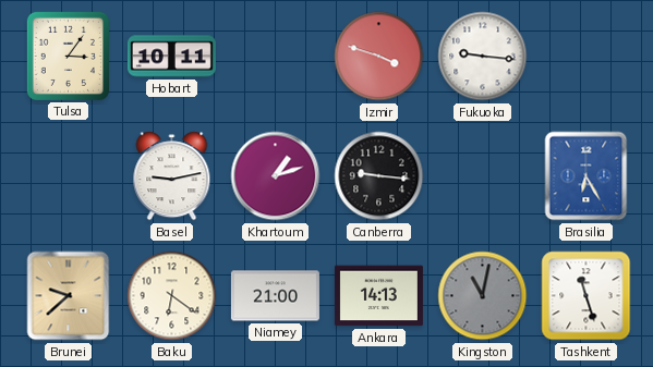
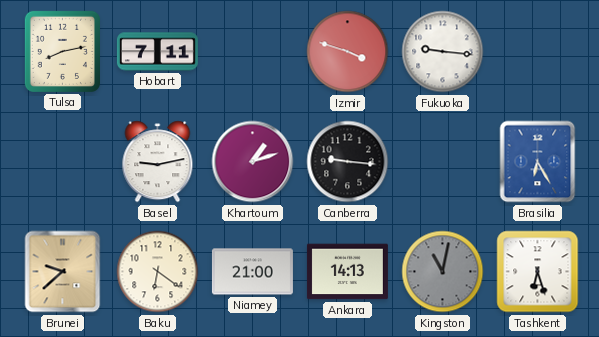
Tulsa: 3:06 -> 8:13 (62, 51)
Hobart: 10:11 -> 7:11 (157, 52)
Tashkent: 11:27 -> 6:27 (538, 272)
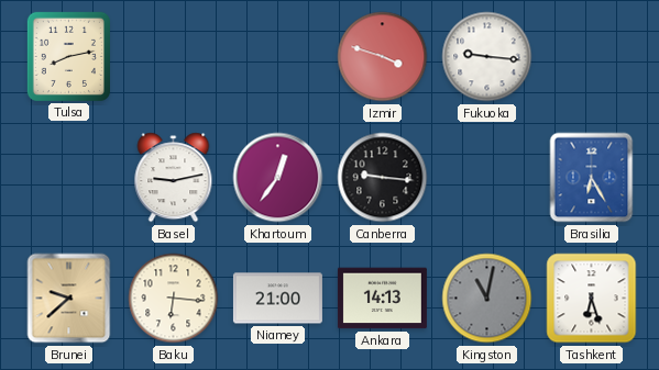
Hobart: 7:11 -> none (157, 52)
Khartoum: 1:12 -> 12:36 (278, 178)
Baku: 6:21 -> 6:16 (174, 299)
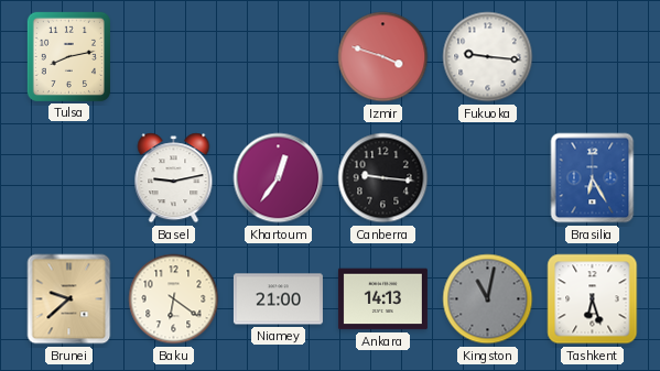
Baku: 6:16 -> 6:21 (174, 299)
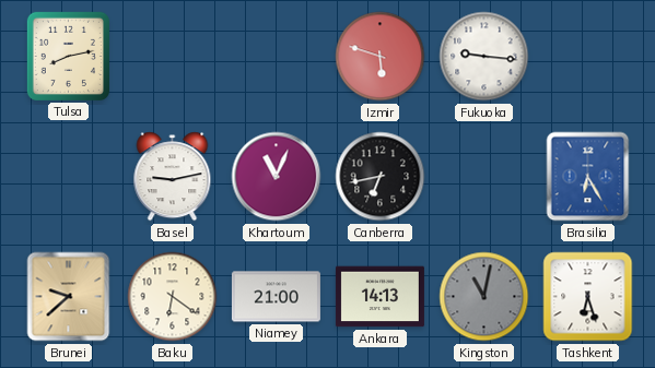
Izmir: 3:48 -> 5:48 (381, 57)
Khartoum: 12:36 -> 11:04 (277, 177)
Canberra: 9:16 -> 6:43 (381, 177)
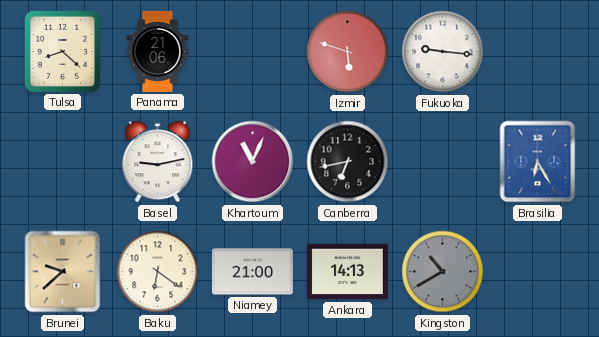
Tulsa: 8:13 -> 8:22 (62, 51)
Panama: none -> 21:06 (158, 51)
Kingston: 11:02 -> 10:40 (443, 272)
Tashkent: 6:27 -> none (588, 297)
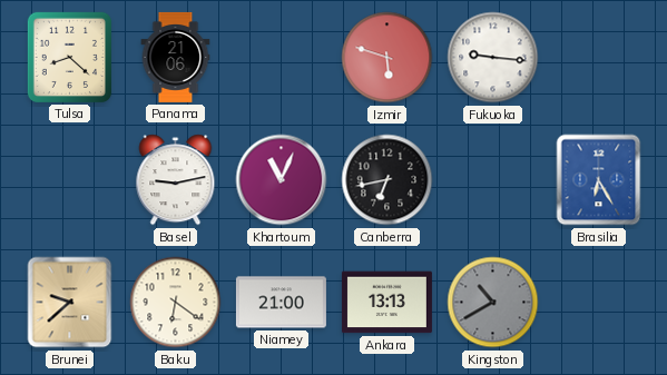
Ankara: 14:13 -> 13:13 (386, 303)
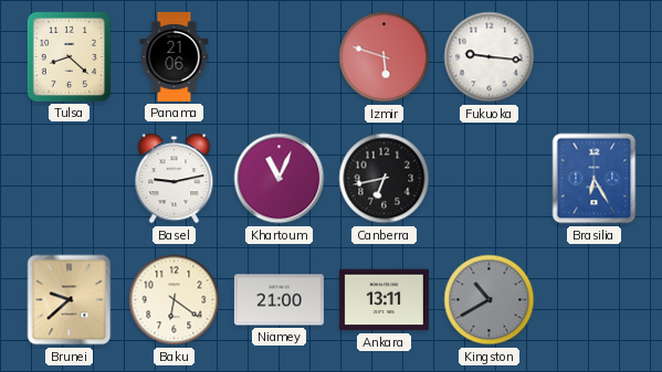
Ankara: 13:13 -> 13:11 (383, 300)
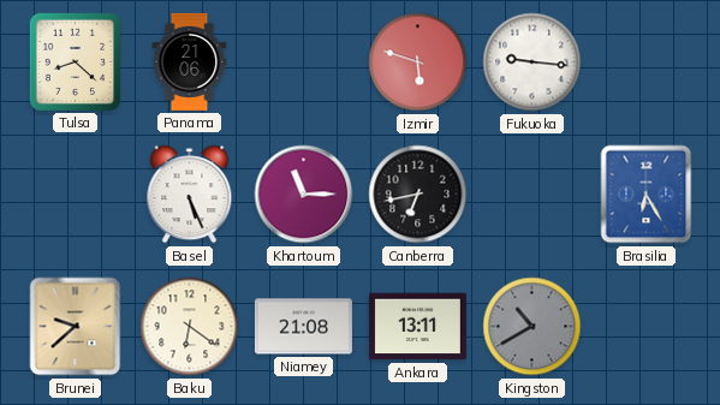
Basel: 9:13 -> 5:26 (190, 195)
Khartoum: 11:04 -> 11:15 (304, 195)
Niamey: 21:00 -> 21:08 (303, 327)
